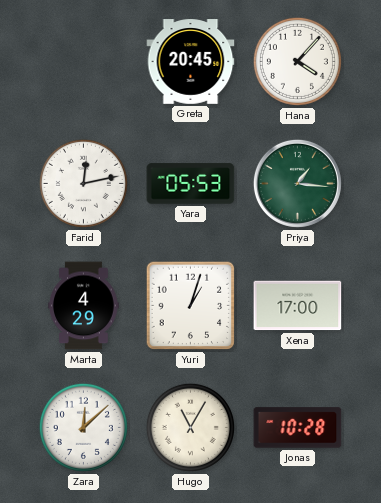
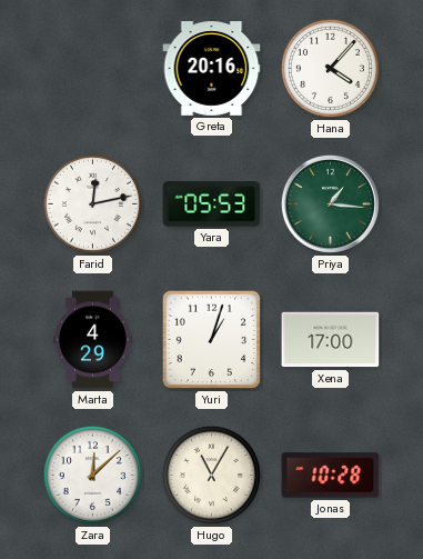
Greta: 20:45 -> 20:16 (212, 69)
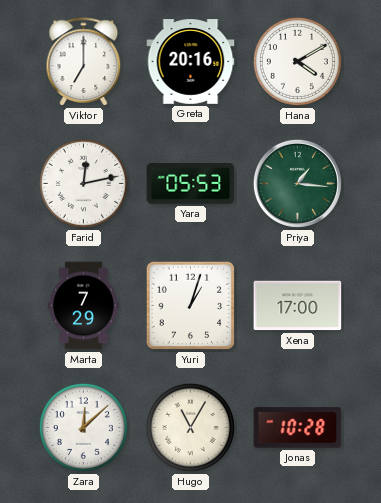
Viktor: none -> 7:00 (84, 62)
Hana: 4:07 -> 4:10 (297, 61)
Marta: 4:29 -> 7:29 (84, 306)
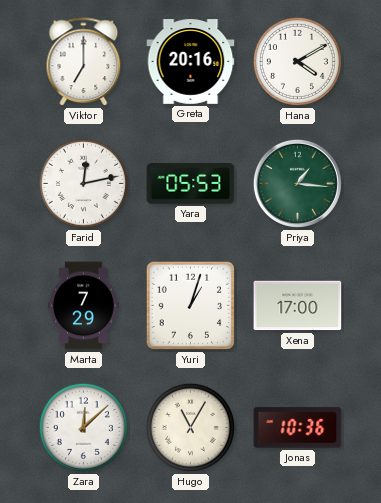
Jonas: 10:28 -> 10:36 (298, 428)
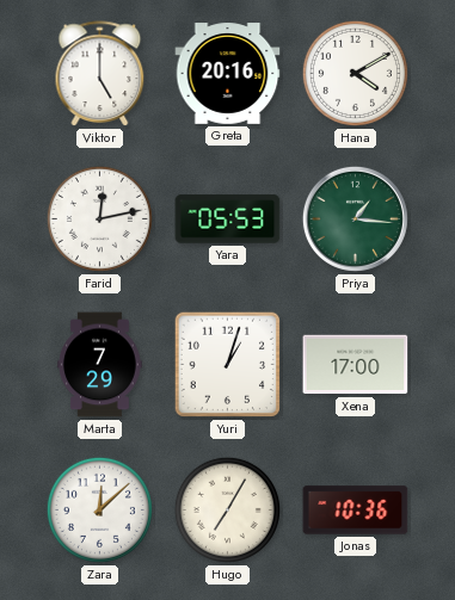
Viktor: 7:00 -> 5:00 (100, 74)
Hugo: 11:05 -> 7:05 (227, 509)
